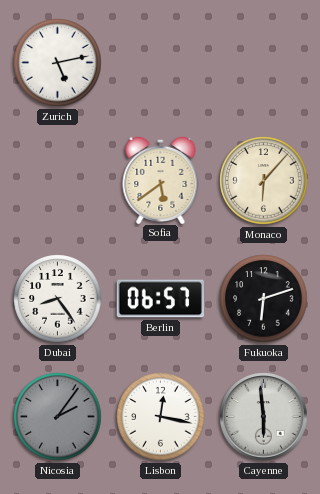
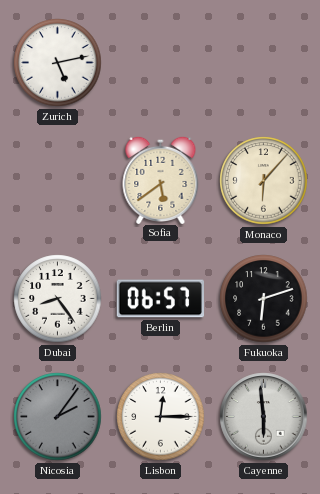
Lisbon: 12:17 -> 12:15 (161, 417)
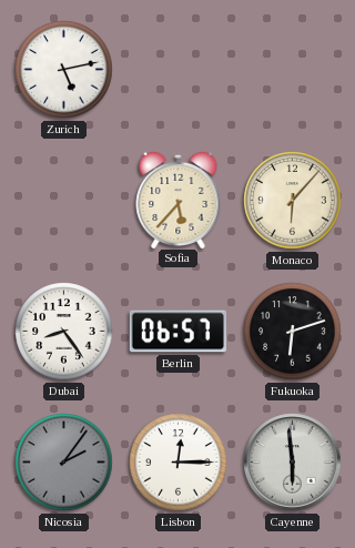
Sofia: 5:39 -> 5:37 (179, 199)
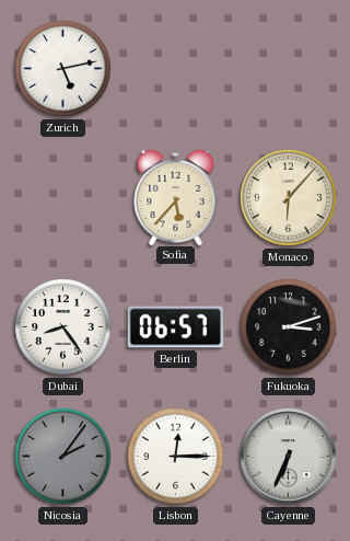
Fukuoka: 6:12 -> 3:12 (289, 327)
Cayenne: 5:59 -> 6:34 (289, 457)
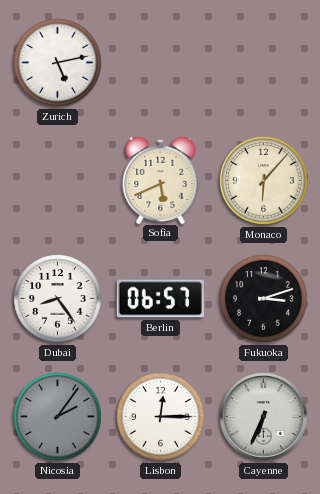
Sofia: 5:37 -> 5:41 (161, 179)
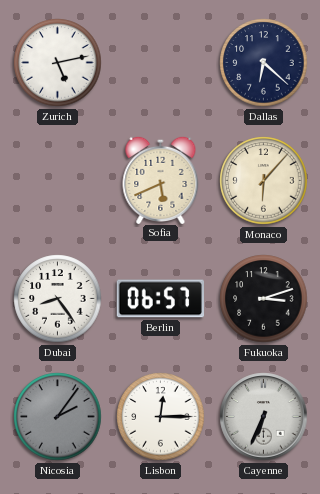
Dallas: none -> 6:22 (264, 63)
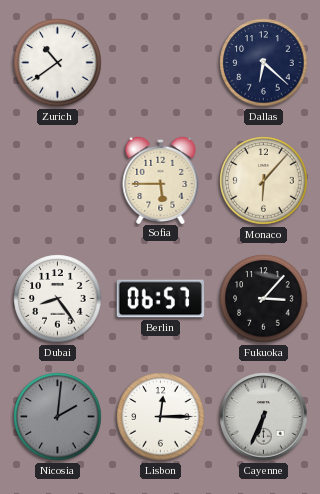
Zurich: 5:13 -> 10:39 (58, 63)
Sofia: 5:41 -> 5:45 (161, 179)
Fukuoka: 3:12 -> 3:07 (264, 299)
Nicosia: 2:06 -> 2:01 (58, 417)
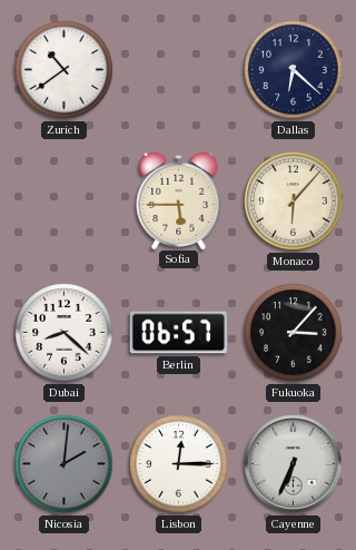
Dubai: 8:24 -> 8:22 (65, 333)
